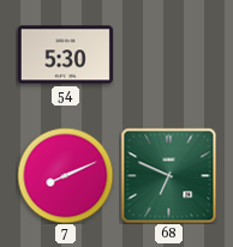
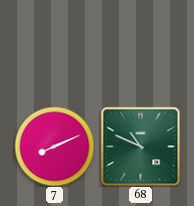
54: 5:30 -> none (65, 55)
68: 6:49 -> 10:49 (140, 146)
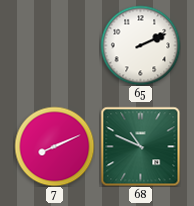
65: none -> 2:11 (140, 45)
